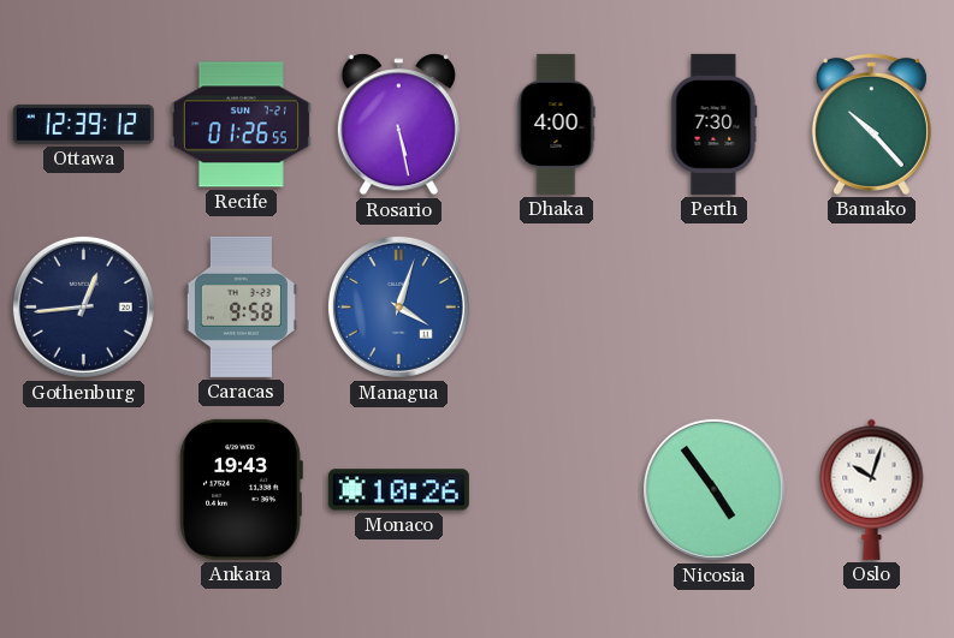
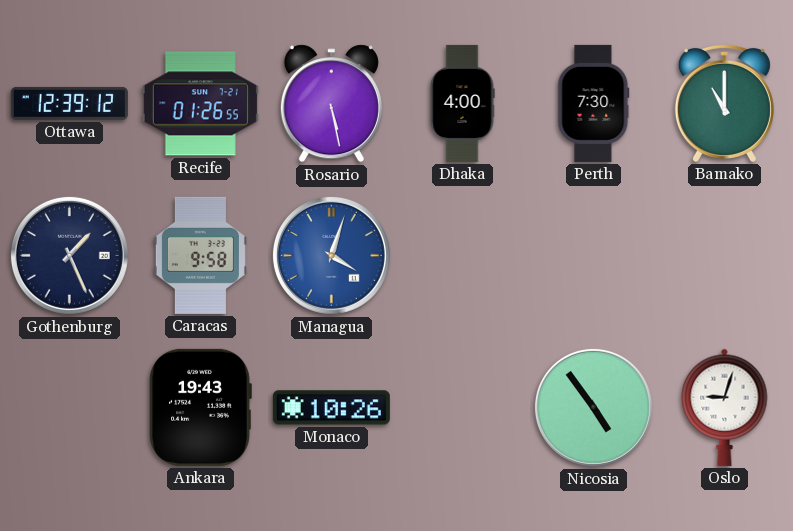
Bamako: 10:23 -> 11:00 (724, 103)
Gothenburg: 12:44 -> 1:26 (69, 255)
Oslo: 10:03 -> 9:03 (725, 407)
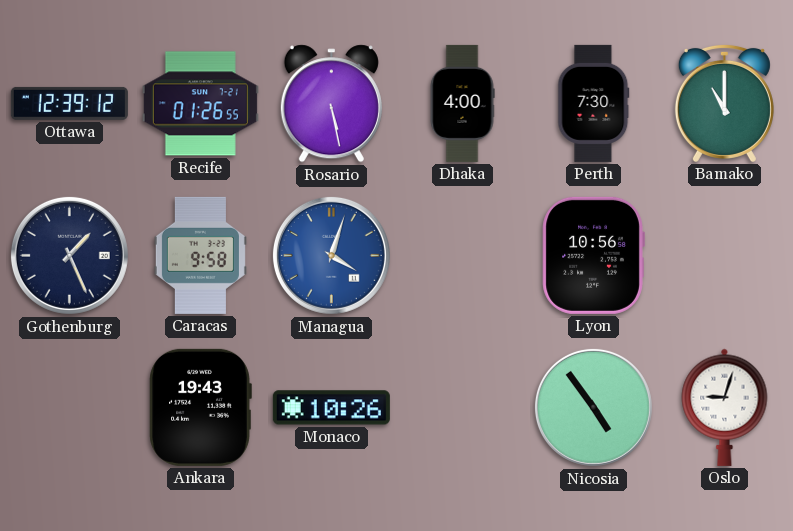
Lyon: none -> 10:56 (593, 255)
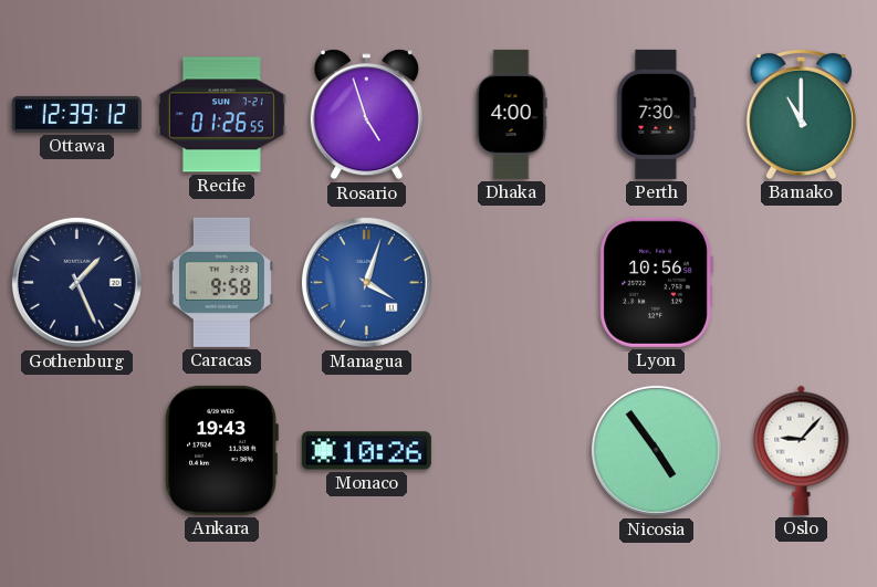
Rosario: 5:28 -> 4:57 (366, 115)
Oslo: 9:03 -> 9:07 (802, 450)
